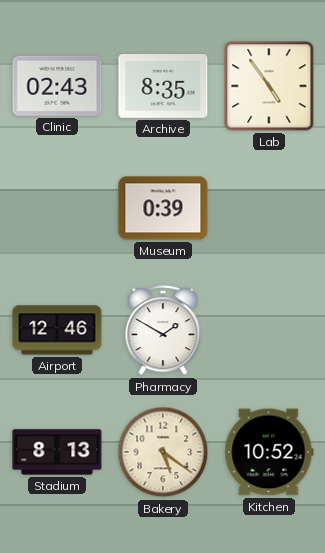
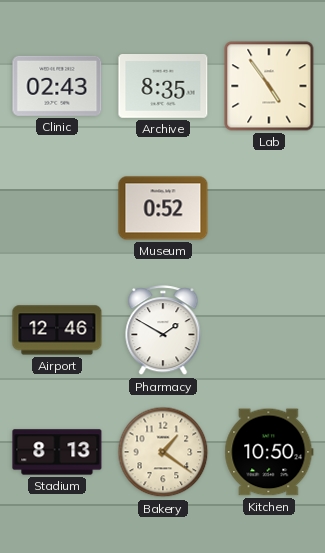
Museum: 0:39 -> 0:52 (163, 208)
Bakery: 5:21 -> 1:21 (163, 452)
Kitchen: 10:52 -> 10:50 (269, 452)
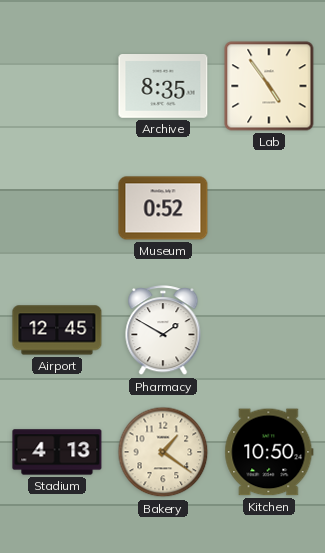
Clinic: 02:43 -> none (57, 86)
Airport: 12:46 -> 12:45 (57, 330)
Stadium: 8:13 -> 4:13 (57, 452)
